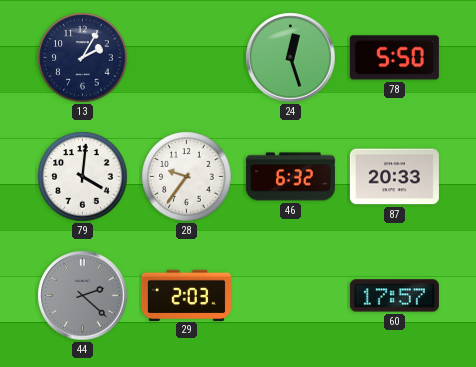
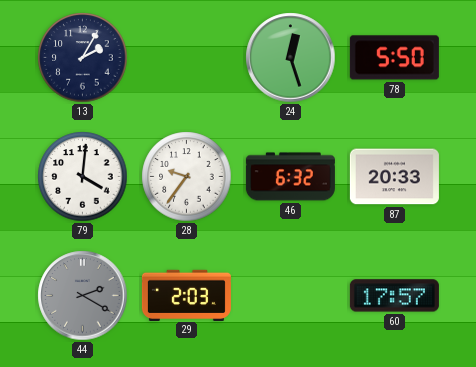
44: 2:22 -> 2:20 (83, 296)
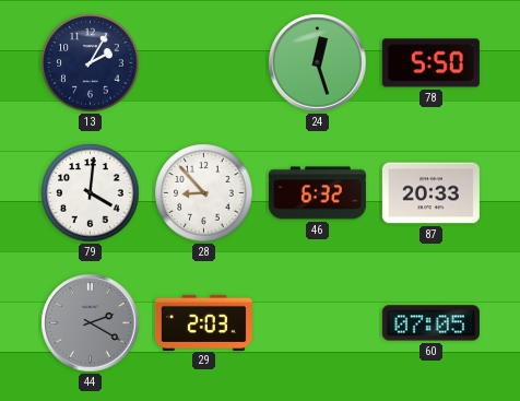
28: 9:36 -> 8:53 (204, 193)
60: 17:57 -> 07:05 (430, 323)
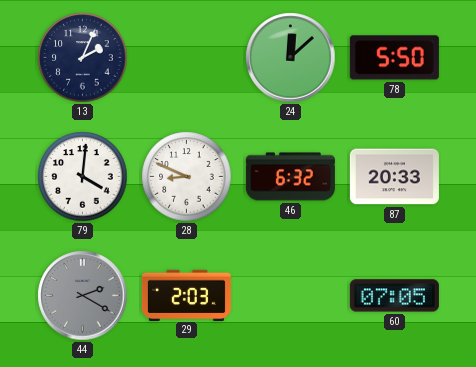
13: 2:05 -> 2:04 (83, 58)
24: 12:27 -> 12:08 (291, 58)
28: 8:53 -> 8:49 (187, 177)
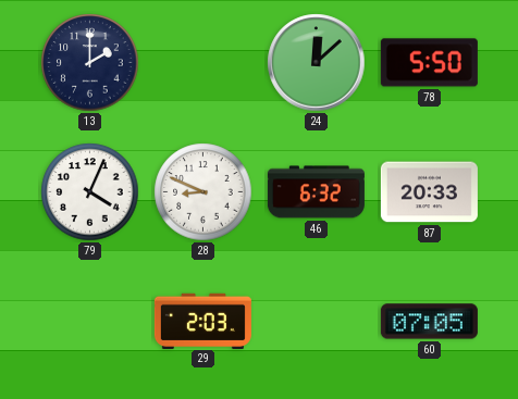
13: 2:04 -> 2:00 (90, 63)
79: 4:01 -> 4:04 (90, 192)
44: 2:20 -> none (83, 296)
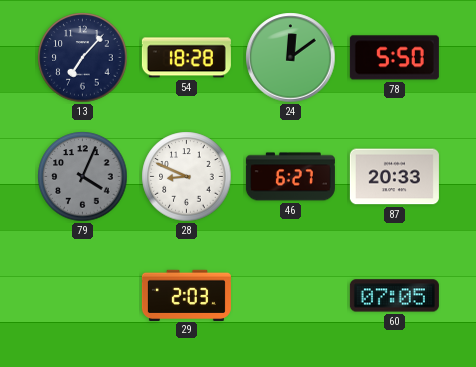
13: 2:00 -> 7:07 (83, 58)
54: none -> 18:28 (186, 58)
24: 12:08 -> 12:09 (291, 58)
79 dial: white -> grey (83, 177)
46: 6:32 -> 6:27 (290, 177)
